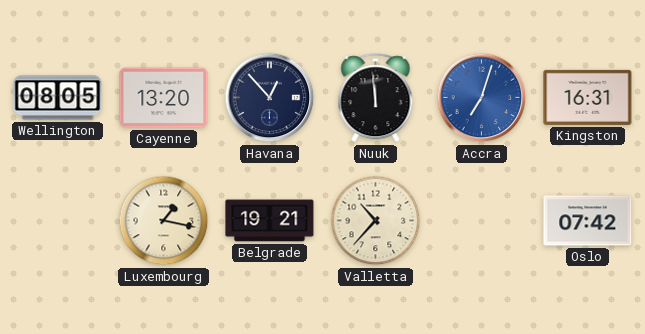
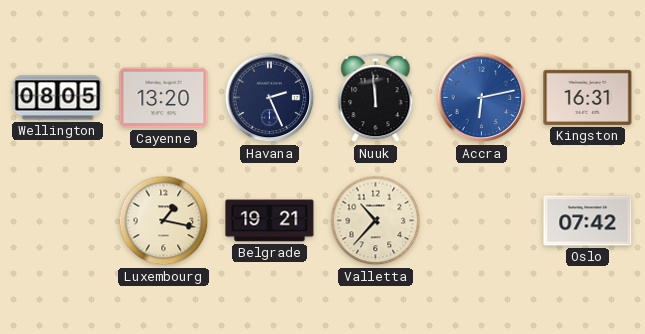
Havana: 12:53 -> 2:26 (270, 98)
Accra: 7:03 -> 6:13 (482, 98)
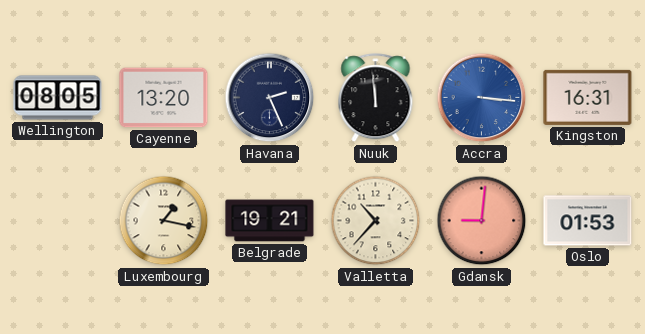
Accra: 6:13 -> 3:16 (482, 98)
Gdansk: none -> 9:01 (482, 221)
Oslo: 07:42 -> 01:53 (588, 221)
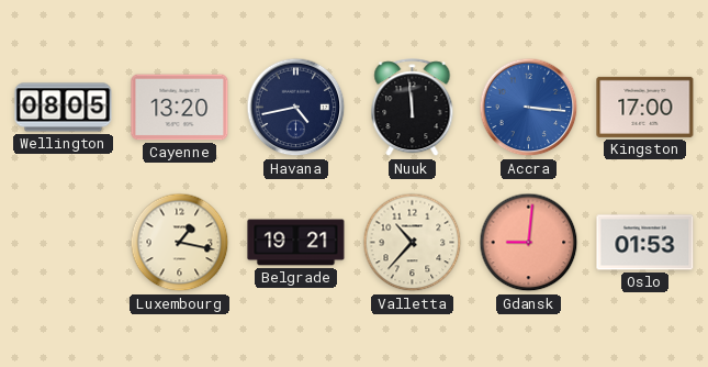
Havana: 2:26 -> 4:43 (296, 108)
Kingston: 16:31 -> 17:00 (645, 107)
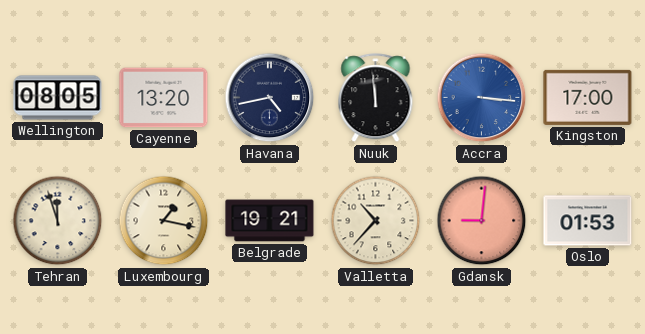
Tehran: none -> 11:57 (58, 221)
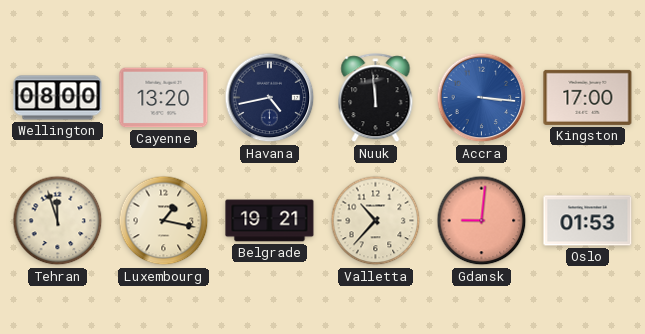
Wellington: 08:05 -> 08:00 (58, 98)
